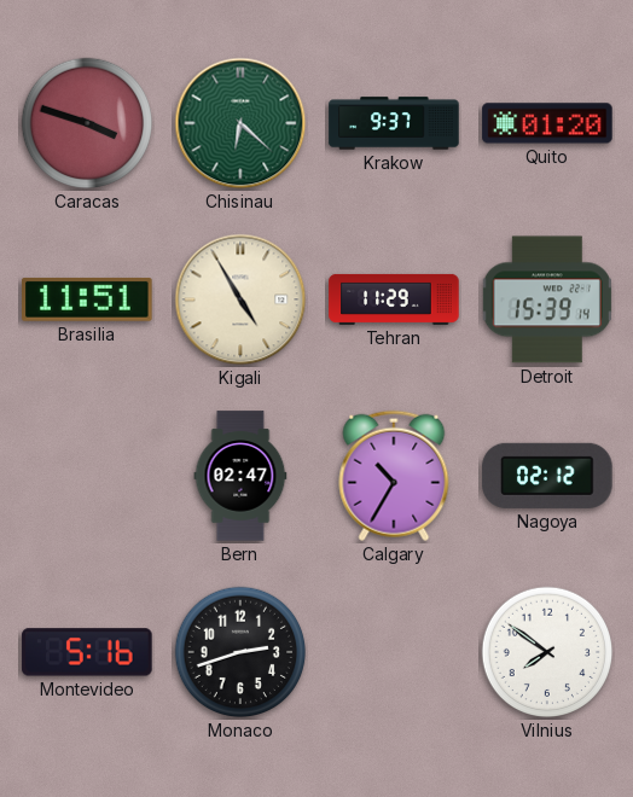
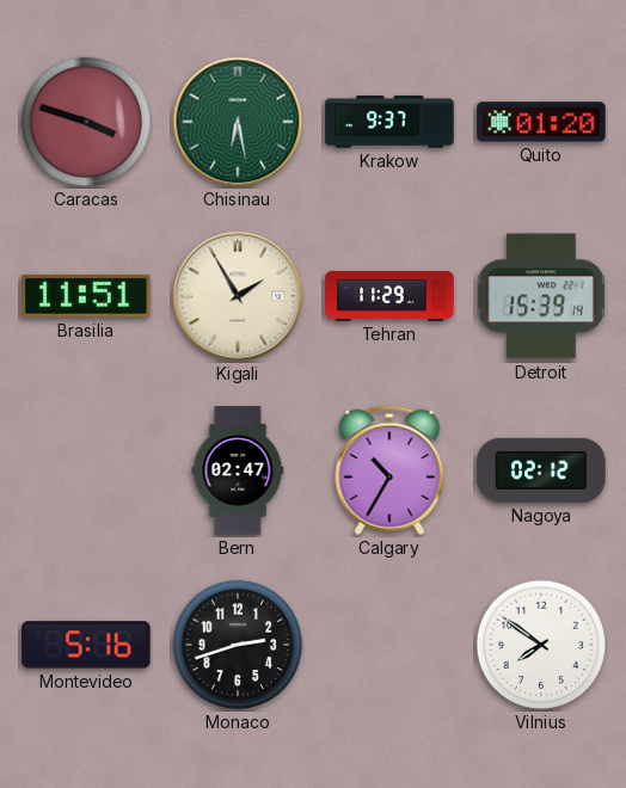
Chisinau: 6:22 -> 6:28 (238, 122)
Kigali: 4:55 -> 1:55 (238, 296)
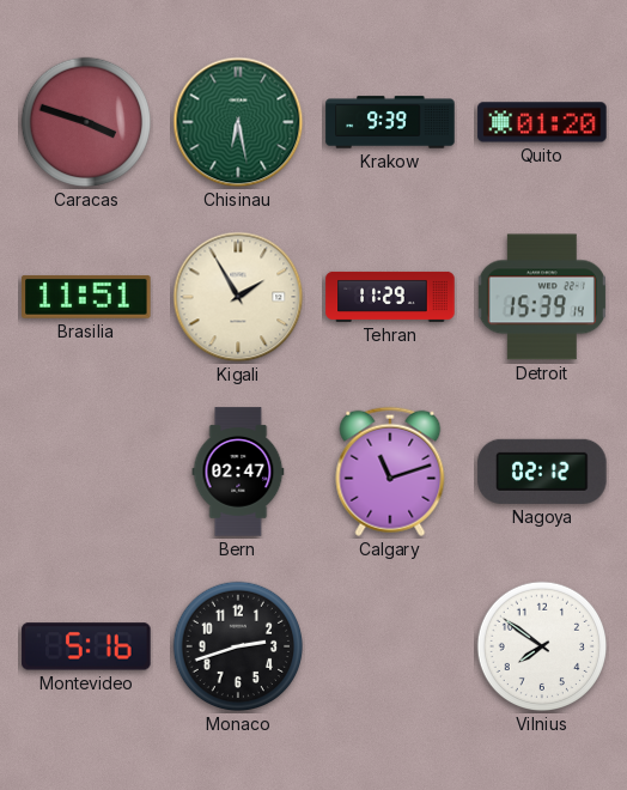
Krakow: 9:37 -> 9:39 (390, 122)
Calgary: 10:35 -> 11:12 (390, 472)
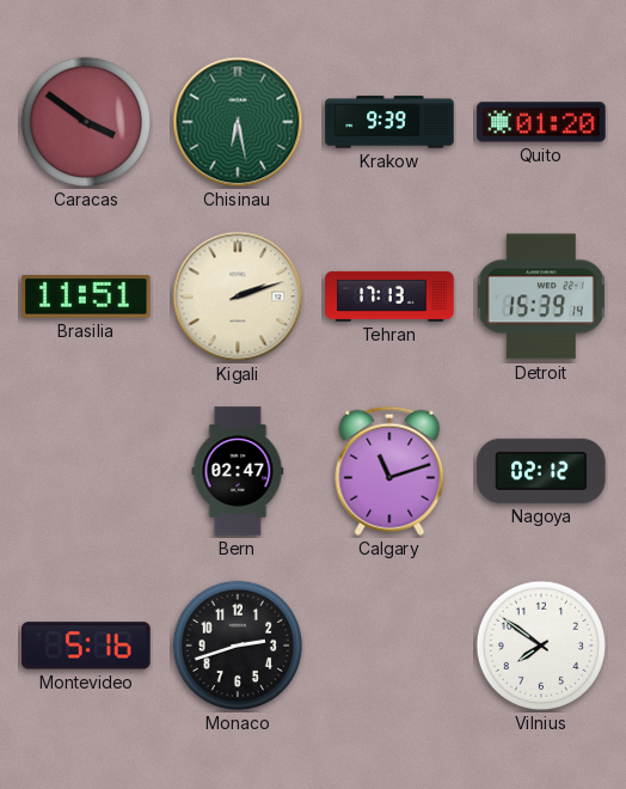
Caracas: 3:48 -> 3:51 (86, 122)
Kigali: 1:55 -> 2:12 (238, 296)
Tehran: 11:29 -> 17:13 (389, 296)
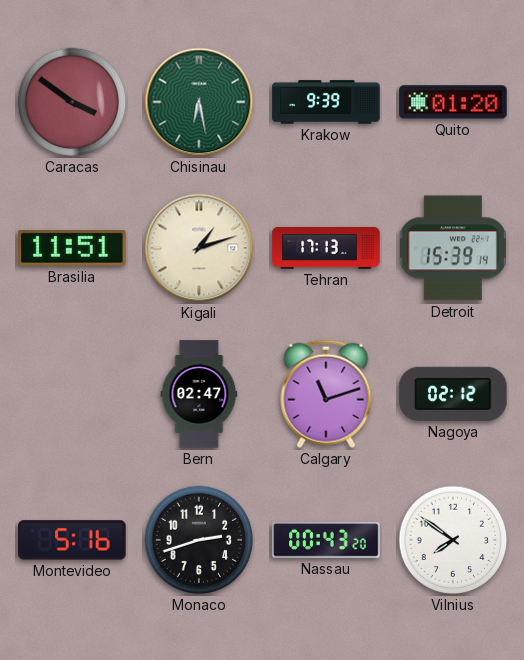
Kigali: 2:12 -> 1:12 (199, 248)
Nassau: none -> 00:43 (326, 540)
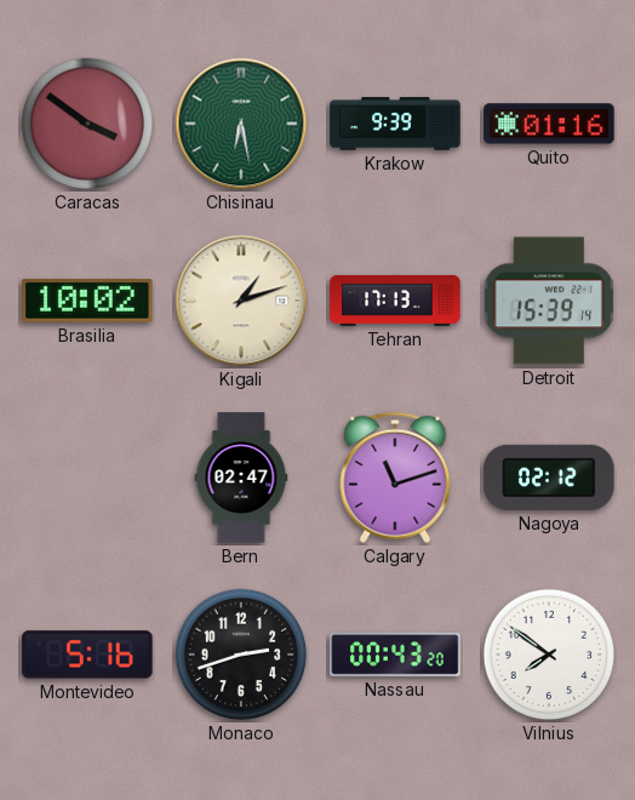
Quito: 01:20 -> 01:16 (549, 124)
Brasilia: 11:51 -> 10:02 (87, 301)
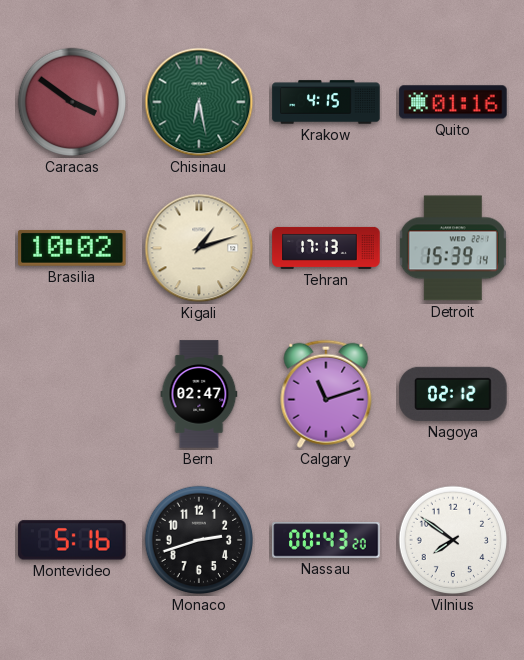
Krakow: 9:39 -> 4:15 (326, 102)
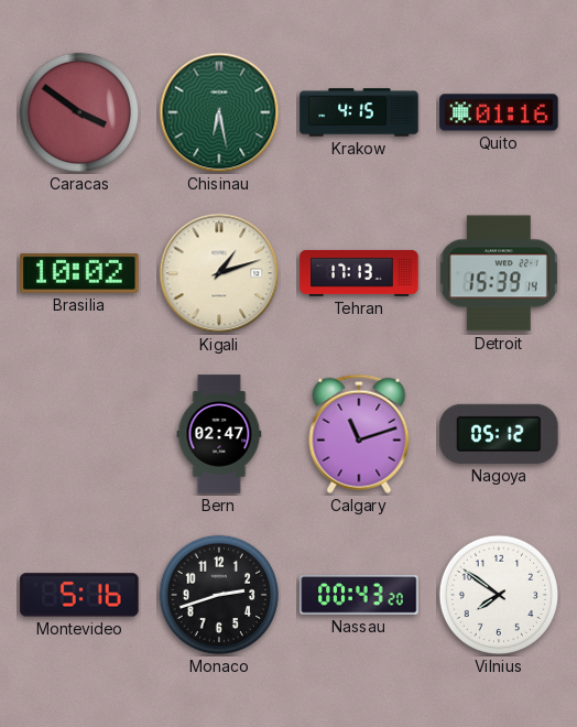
Nagoya: 02:12 -> 05:12 (499, 434)
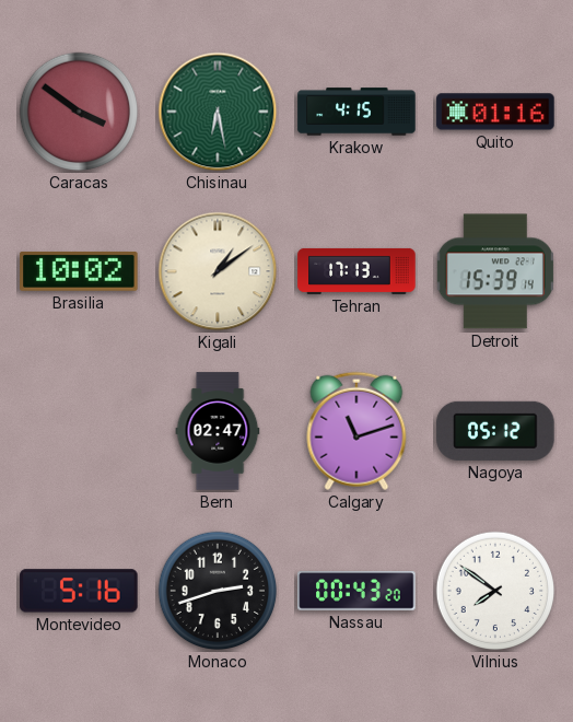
Kigali: 1:12 -> 1:09 (218, 271)
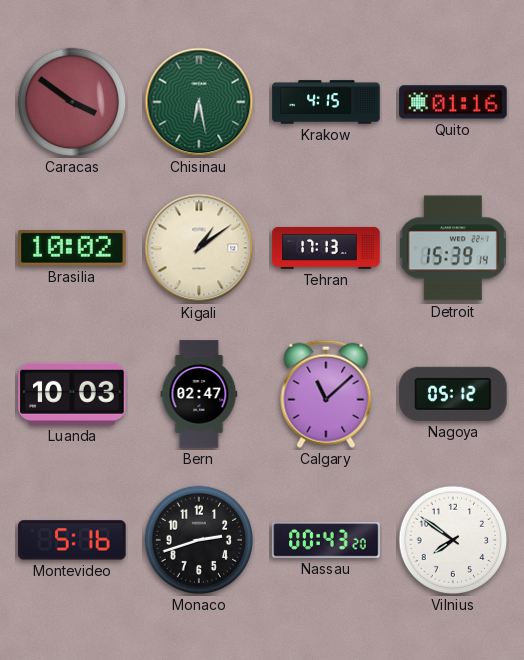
Luanda: none -> 10:03 (72, 394)
Calgary: 11:12 -> 11:08 (326, 394)
